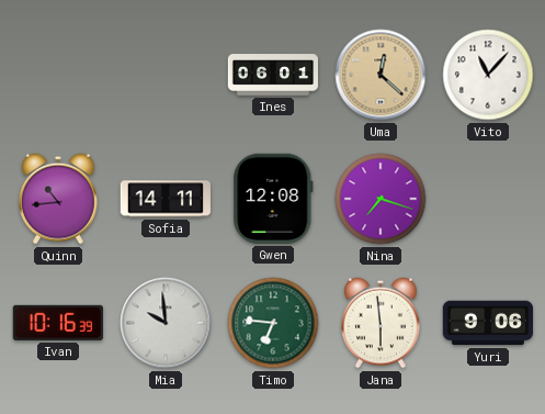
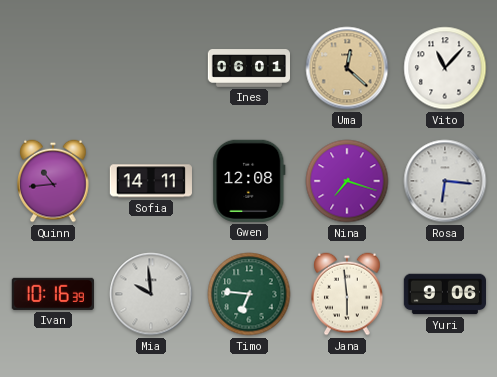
Rosa: none -> 6:16 (445, 181)
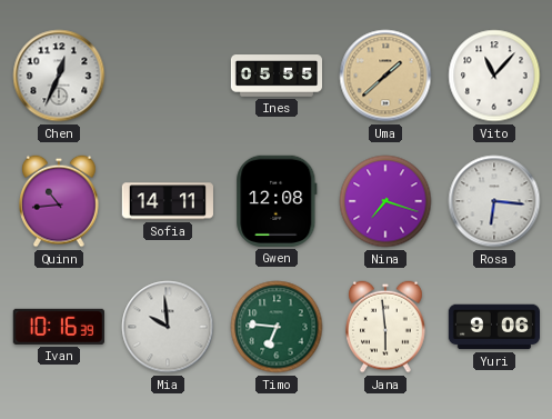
Chen: none -> 12:34 (59, 76)
Ines: 06:01 -> 05:55 (277, 76)
Uma: 12:22 -> 1:38 (385, 76)
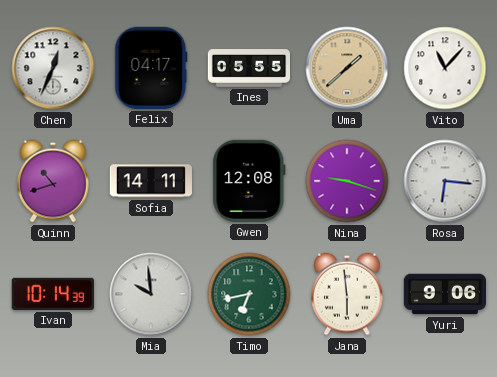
Felix: none -> 04:17 (151, 68)
Quinn: 10:44 -> 10:42 (53, 181)
Nina: 7:18 -> 9:18 (347, 181)
Ivan: 10:16 -> 10:14 (53, 294)
Timo: 6:46 -> 6:43 (249, 294)
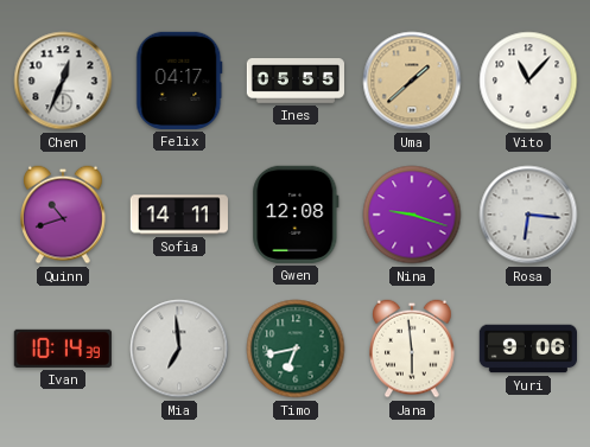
Mia: 9:59 -> 6:59 (179, 349)
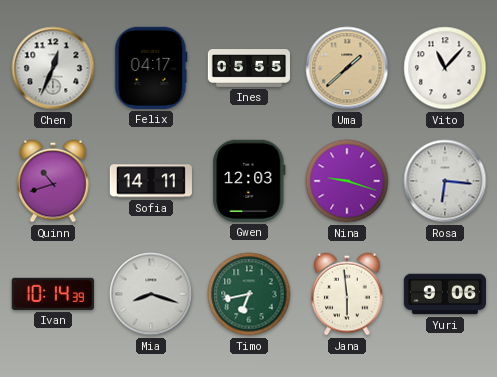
Gwen: 12:08 -> 12:03 (249, 181)
Mia: 6:59 -> 8:18 (151, 294)
